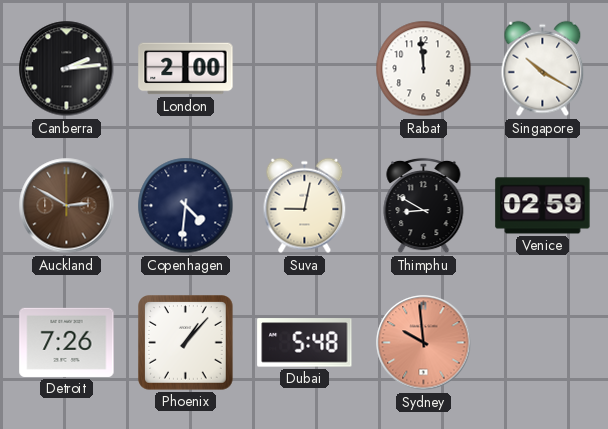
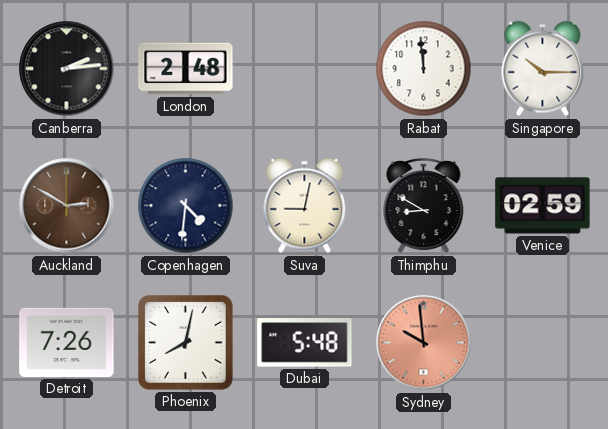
London: 2:00 -> 2:48 (186, 69)
Singapore: 10:20 -> 10:15 (543, 69)
Phoenix: 1:07 -> 8:02 (186, 343)
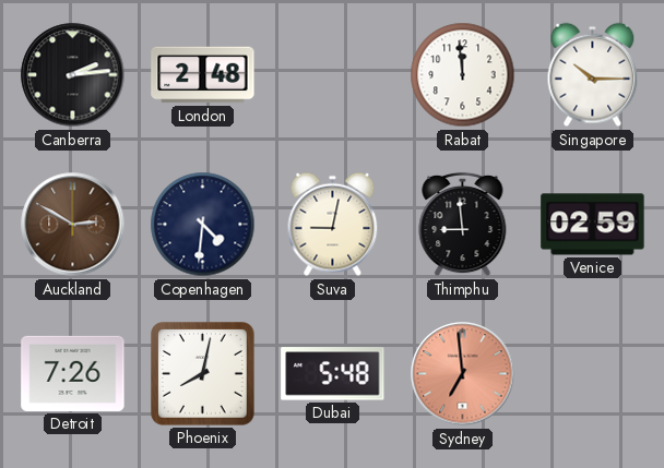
Thimphu: 8:50 -> 8:59 (463, 225)
Sydney: 9:59 -> 6:59 (463, 374)
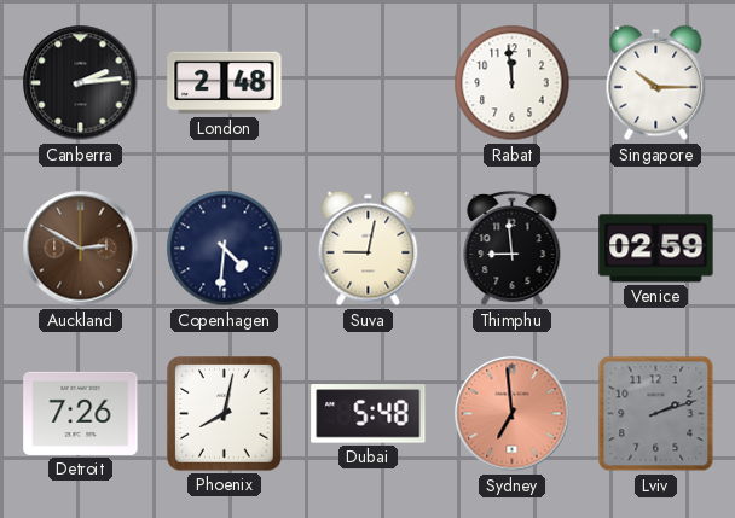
Lviv: none -> 2:12 (656, 414)
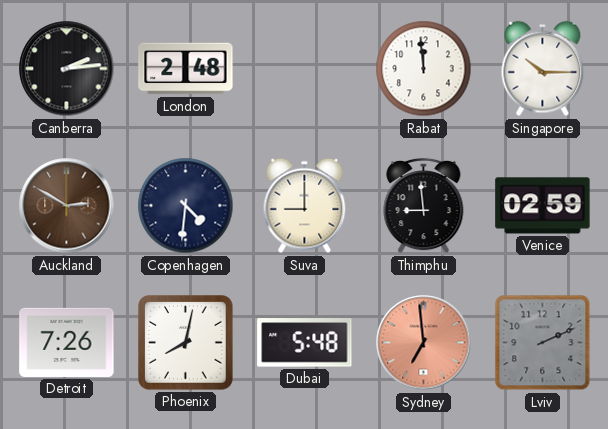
Suva: 9:02 -> 9:00 (305, 206)
Lviv: 2:12 -> 2:11 (543, 343)
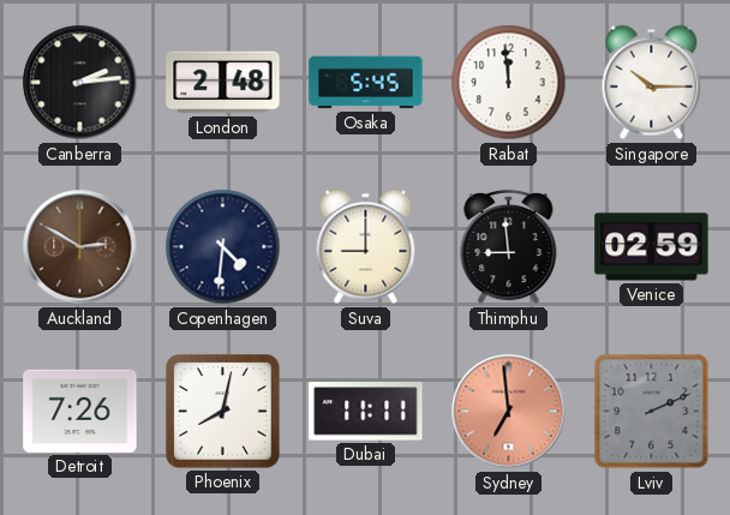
Osaka: none -> 5:45 (366, 83)
Dubai: 5:48 -> 11:11 (366, 412)
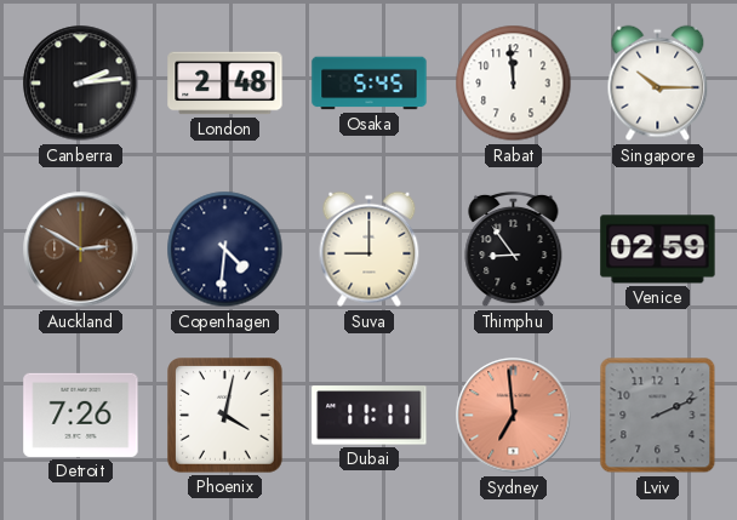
Thimphu: 8:59 -> 8:54 (514, 250)
Phoenix: 8:02 -> 4:02 (225, 416)
